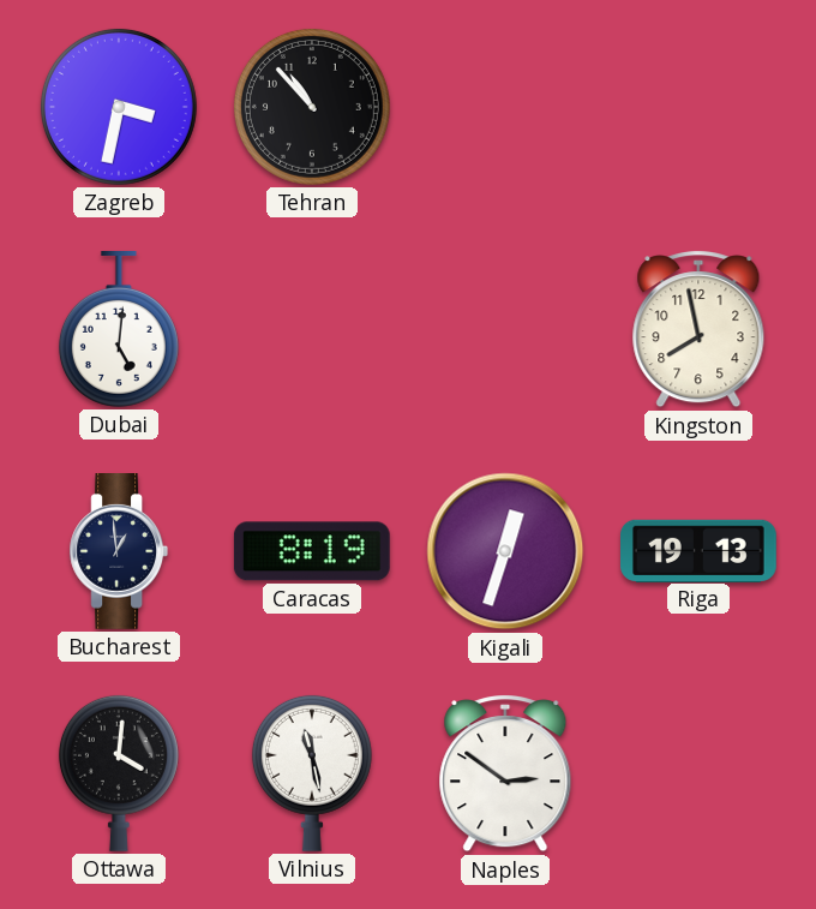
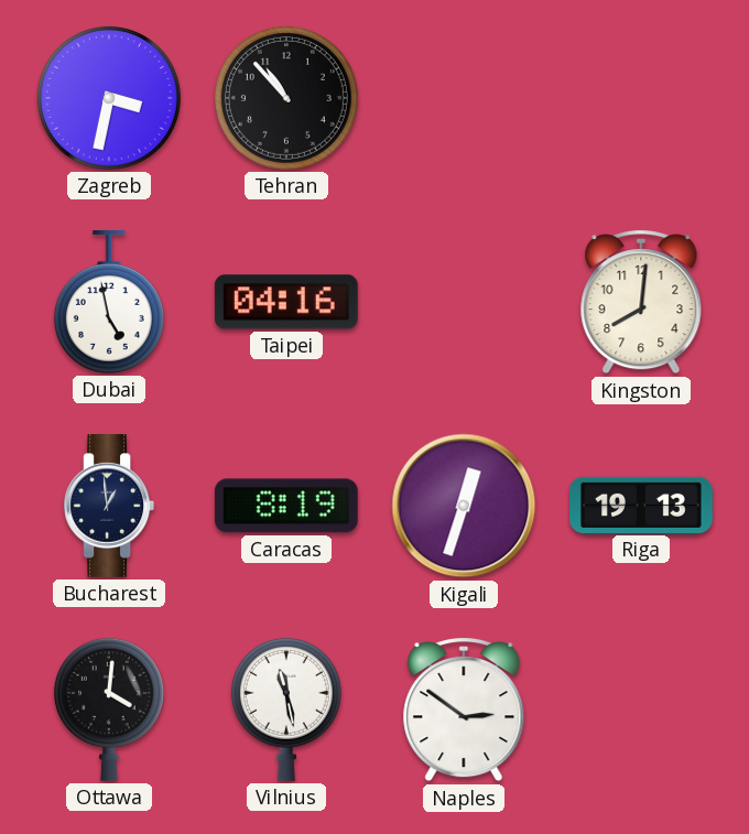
Dubai: 5:01 -> 4:58 (109, 303)
Taipei: none -> 04:16 (286, 302)
Kingston: 7:58 -> 8:01 (641, 303)
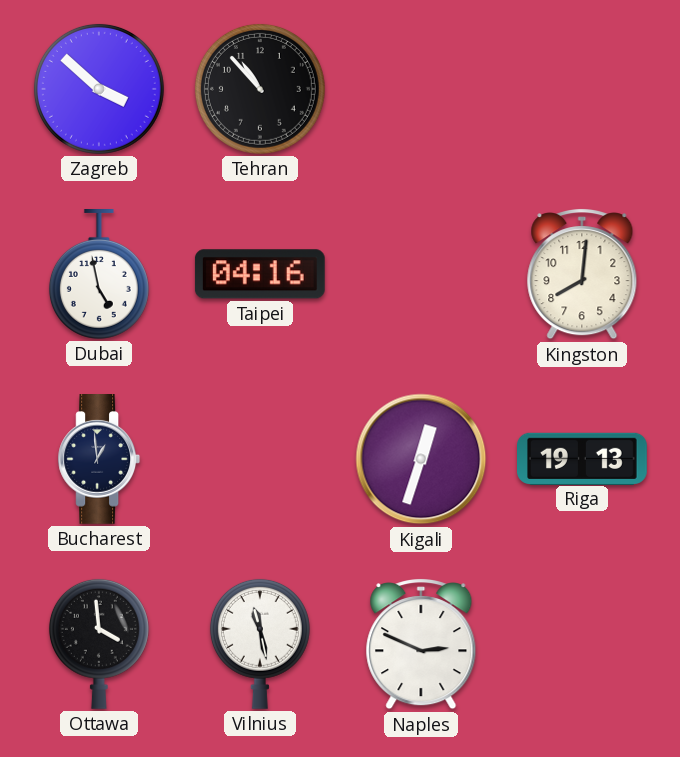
Zagreb: 3:32 -> 3:52 (99, 89)
Caracas: 8:19 -> none (286, 506)
Ottawa: 4:01 -> 3:59 (99, 644)
Naples: 2:51 -> 2:49 (421, 645)
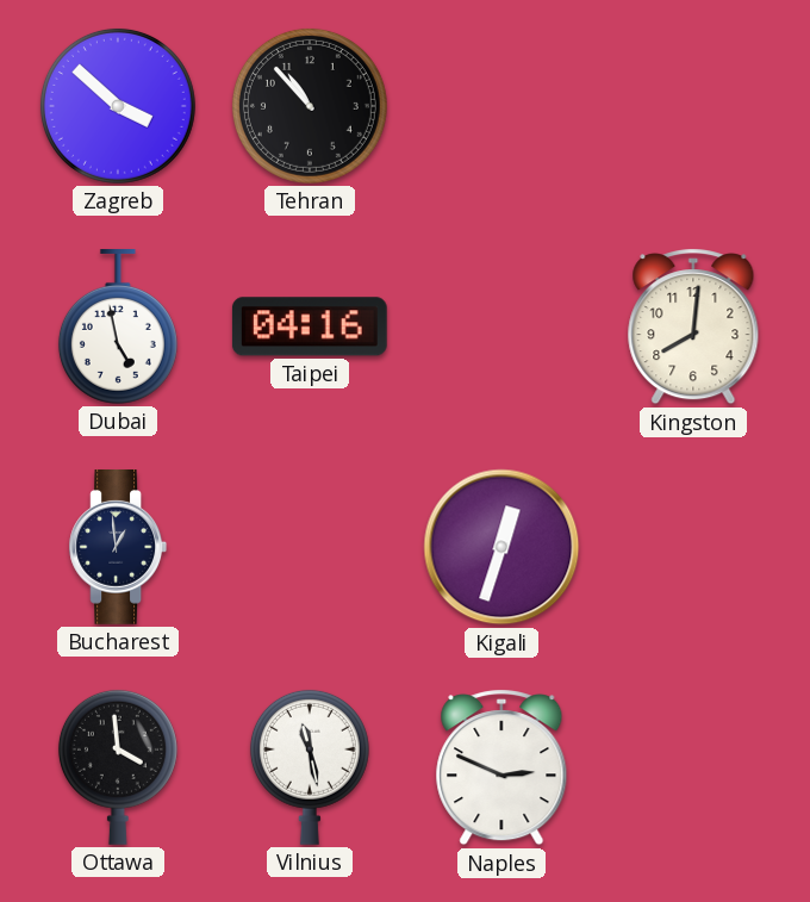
Riga: 19:13 -> none (583, 458)
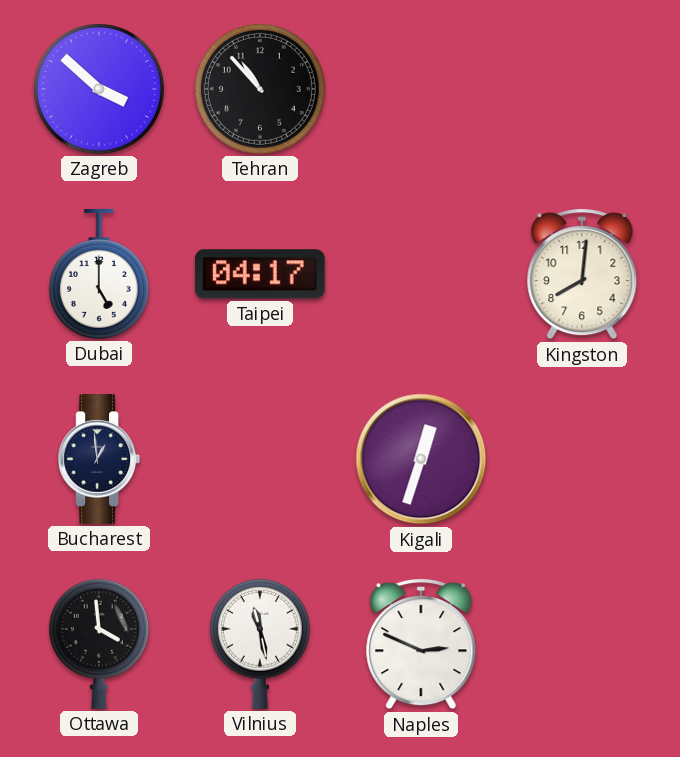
Dubai: 4:58 -> 5:00 (99, 275)
Taipei: 04:16 -> 04:17 (260, 274)
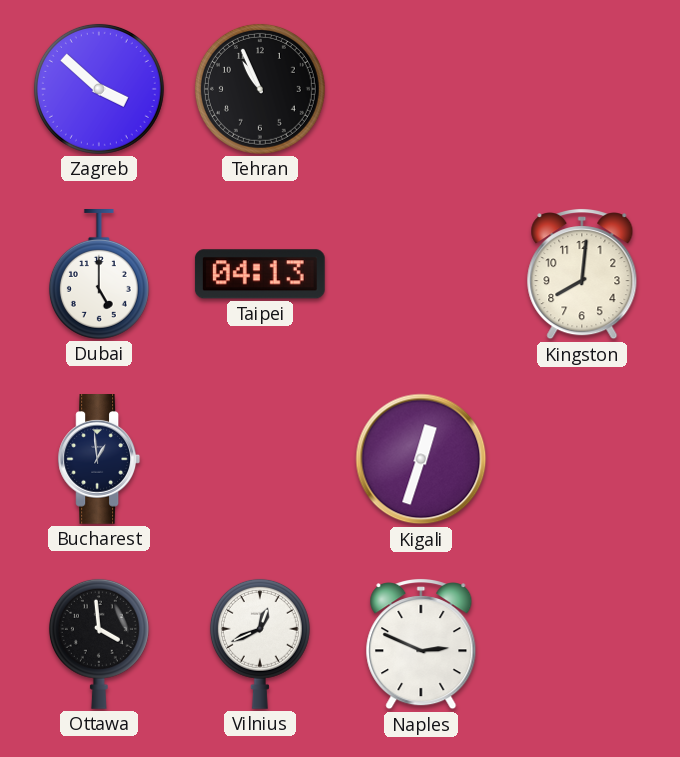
Tehran: 10:53 -> 10:56 (260, 89)
Taipei: 04:17 -> 04:13 (260, 274)
Vilnius: 11:28 -> 12:41 (260, 644)
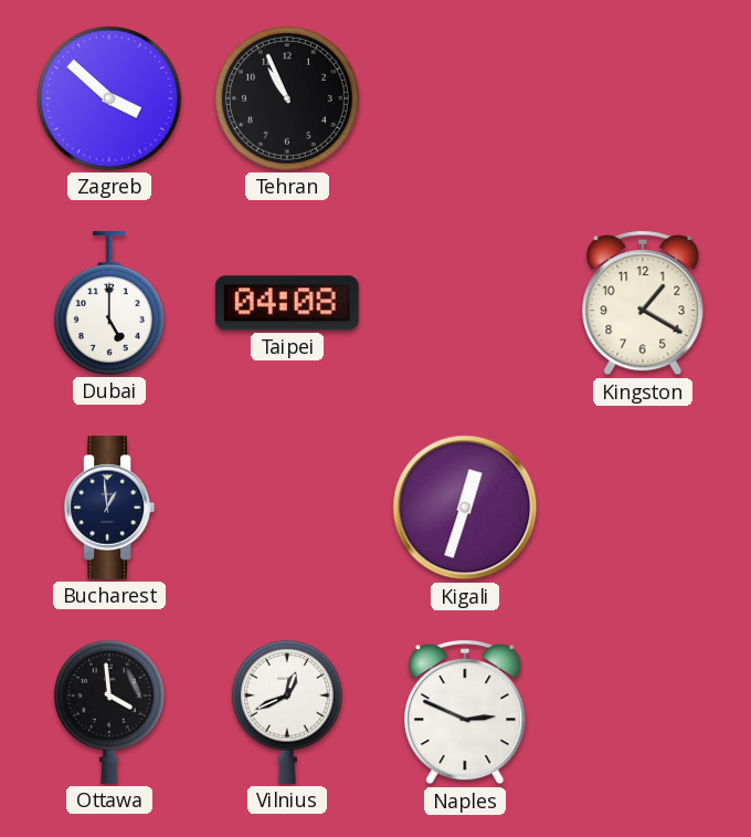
Taipei: 04:13 -> 04:08 (287, 303)
Kingston: 8:01 -> 1:20 (643, 304)
